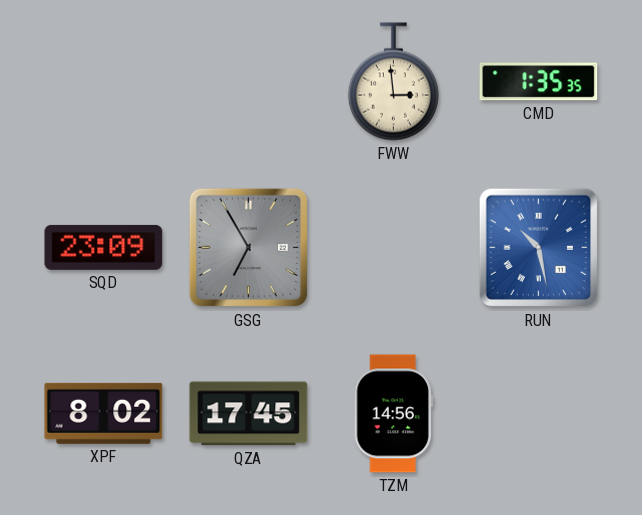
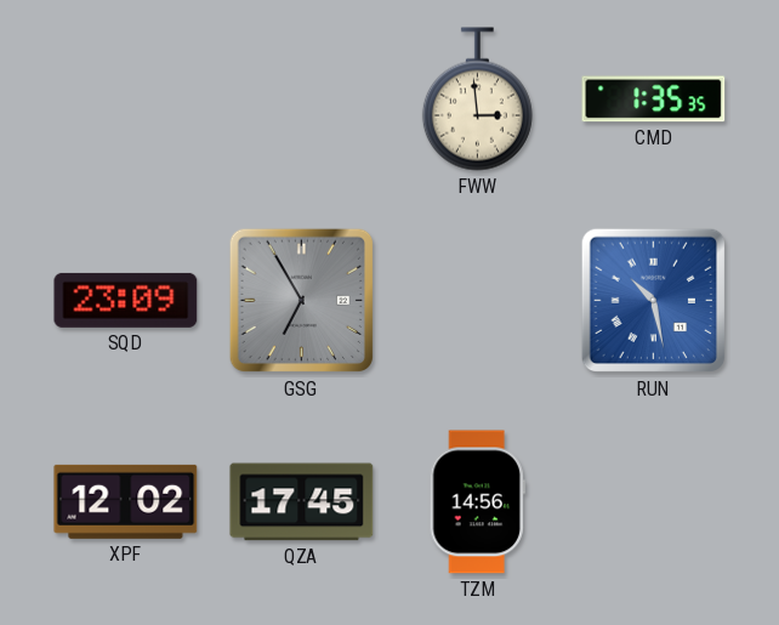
XPF: 8:02 -> 12:02 (126, 501)
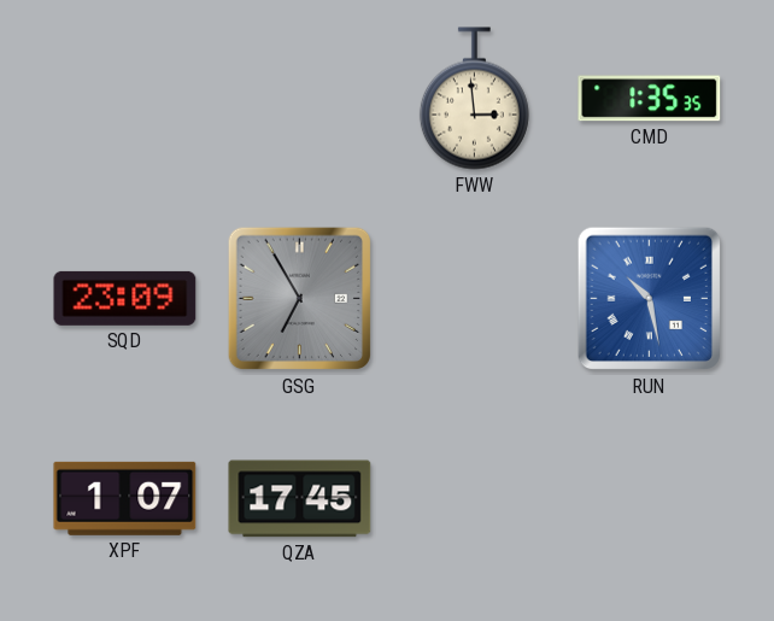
XPF: 12:02 -> 1:07 (125, 498)
TZM: 14:56 -> none (477, 502)
